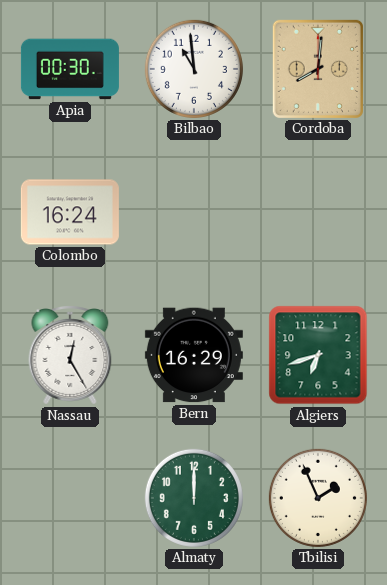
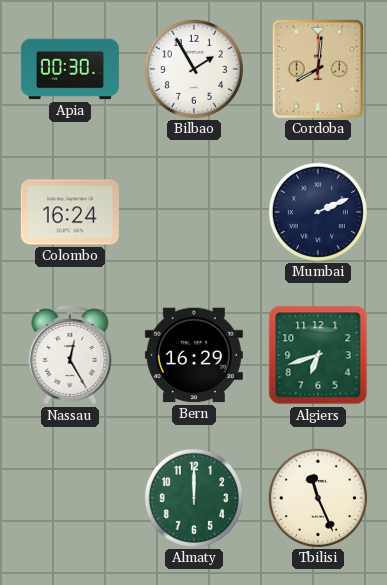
Bilbao: 10:59 -> 1:55 (194, 69)
Mumbai: none -> 2:11 (318, 212)
Tbilisi: 1:56 -> 11:26 (318, 498)
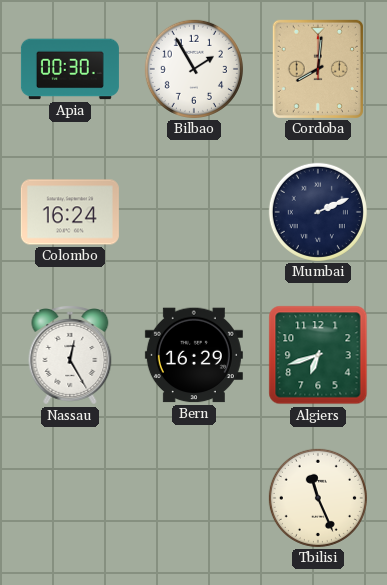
Almaty: 12:00 -> none (194, 498)
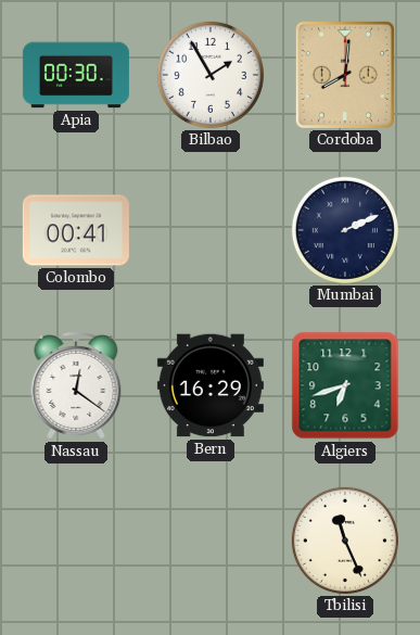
Colombo: 16:24 -> 00:41 (76, 230)
Nassau: 12:25 -> 12:21 (76, 386)
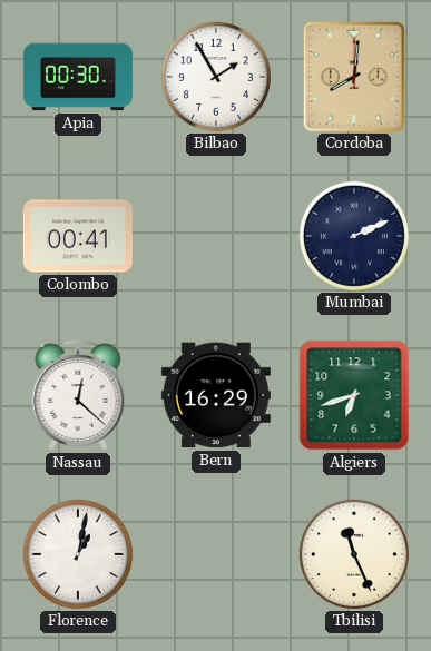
Nassau: 12:21 -> 12:22 (78, 396)
Florence: none -> 1:02 (78, 554)
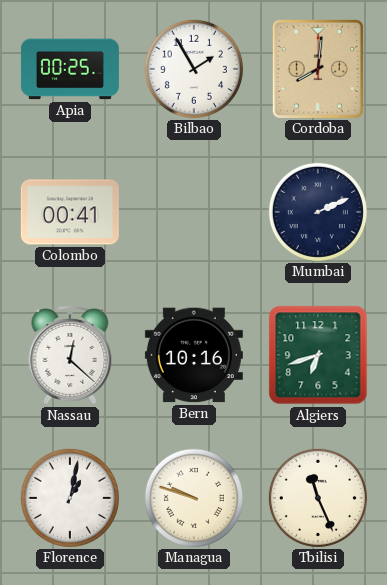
Apia: 00:30 -> 00:25 (70, 69)
Bern: 16:29 -> 10:16 (194, 355)
Managua: none -> 9:48 (194, 498)
